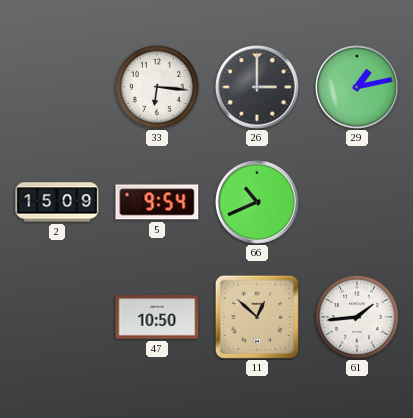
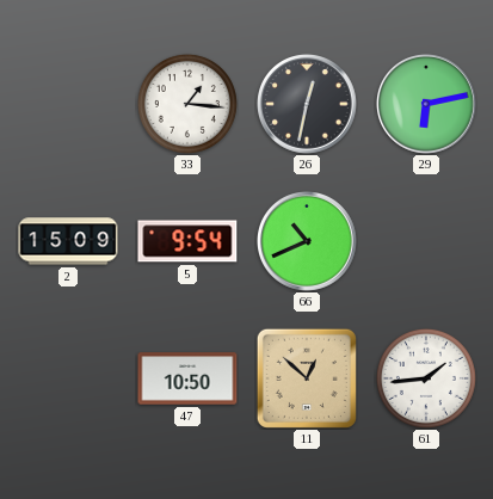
33: 6:16 -> 1:16 (187, 104)
26: 3:00 -> 12:32 (308, 105)
29: 1:13 -> 6:13 (427, 105)
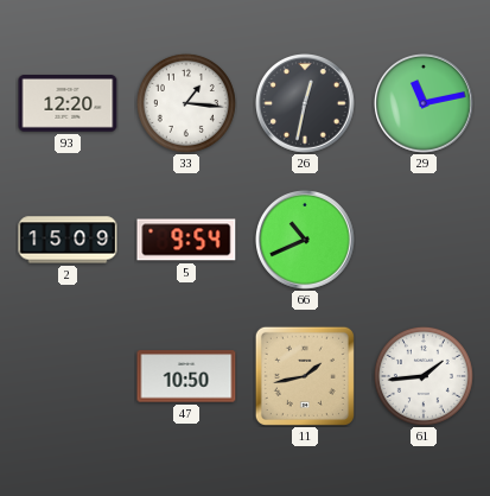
93: none -> 12:20 (68, 104)
29: 6:13 -> 11:13 (425, 104)
11: 12:52 -> 1:43 (305, 376)
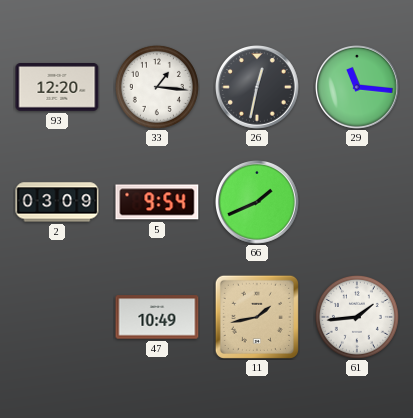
29: 11:13 -> 11:16 (358, 88)
2: 15:09 -> 03:09 (57, 202)
66: 10:41 -> 1:41 (258, 203)
47: 10:50 -> 10:49 (157, 317)
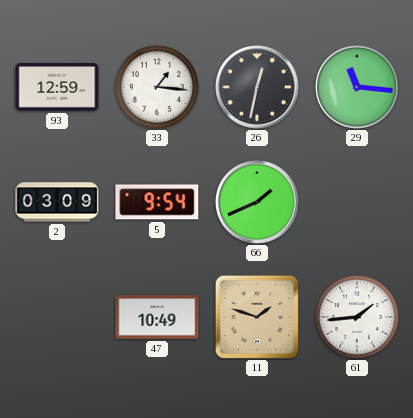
93: 12:20 -> 12:59 (57, 88)
11: 1:43 -> 1:48 (257, 317)
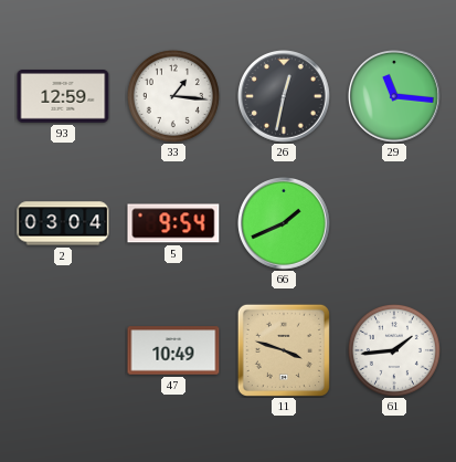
2: 03:09 -> 03:04 (63, 223)
11: 1:48 -> 3:48 (284, 350)
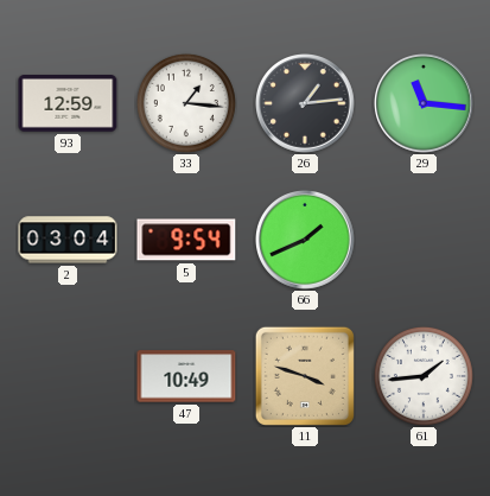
26: 12:32 -> 1:14 (306, 104)
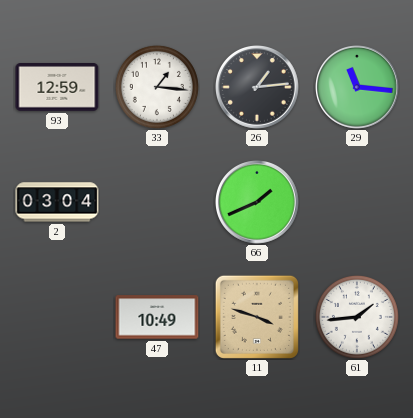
5: 9:54 -> none (186, 240)
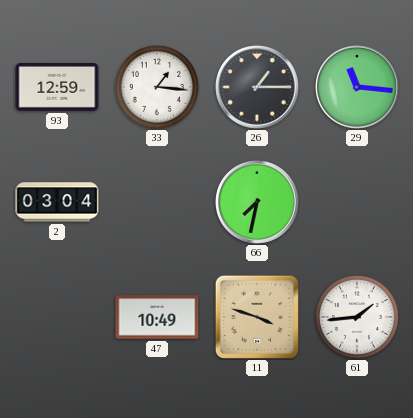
26: 1:14 -> 1:15 (258, 88)
66: 1:41 -> 7:32 (258, 203)
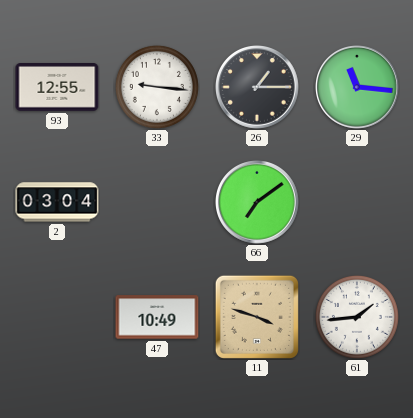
93: 12:59 -> 12:55 (57, 88)
33: 1:16 -> 9:16 (157, 87)
66: 7:32 -> 7:09 (258, 203)
